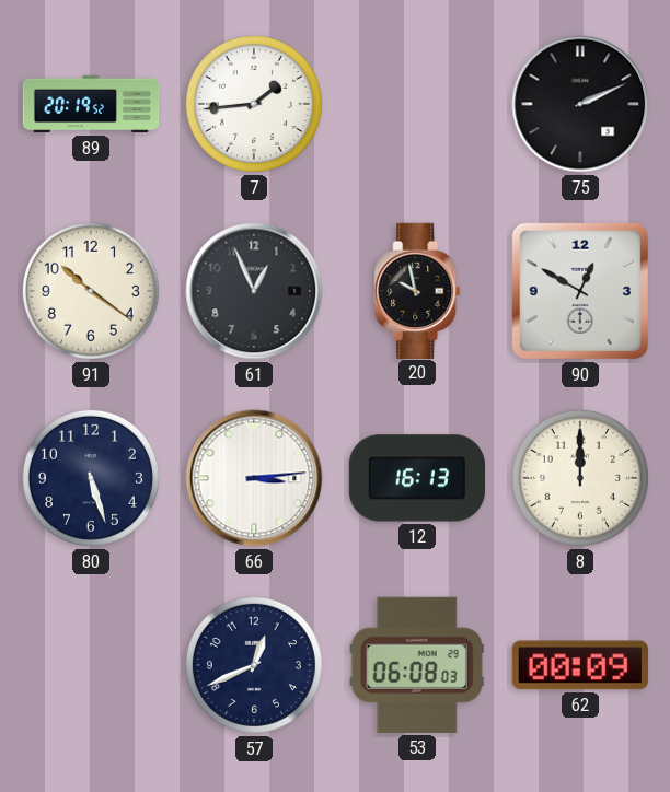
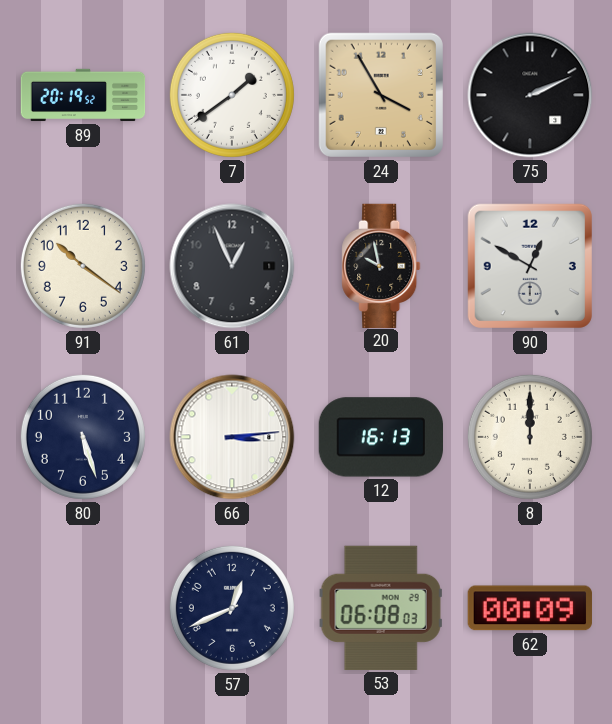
7: 1:44 -> 1:39 (232, 95)
24: none -> 3:55 (381, 95)
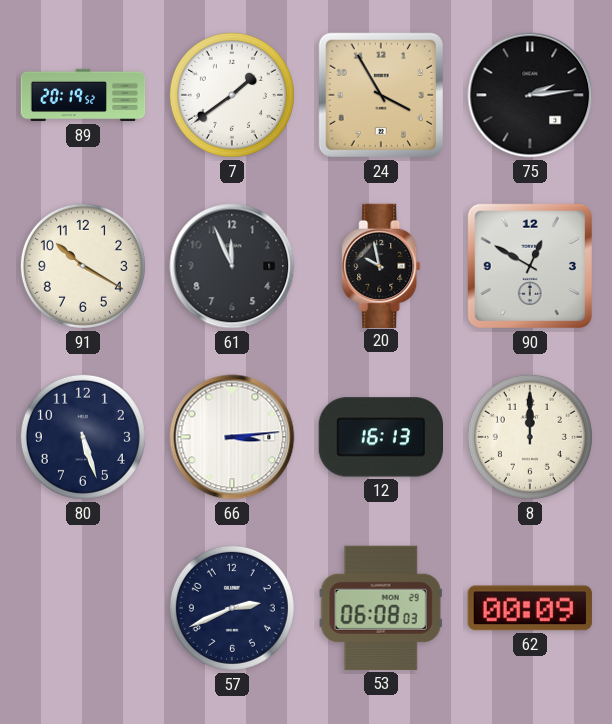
75: 2:11 -> 2:14 (530, 95)
91: 10:21 -> 10:20 (83, 266)
61: 12:56 -> 11:56 (232, 266)
57: 12:41 -> 2:41 (232, 608)
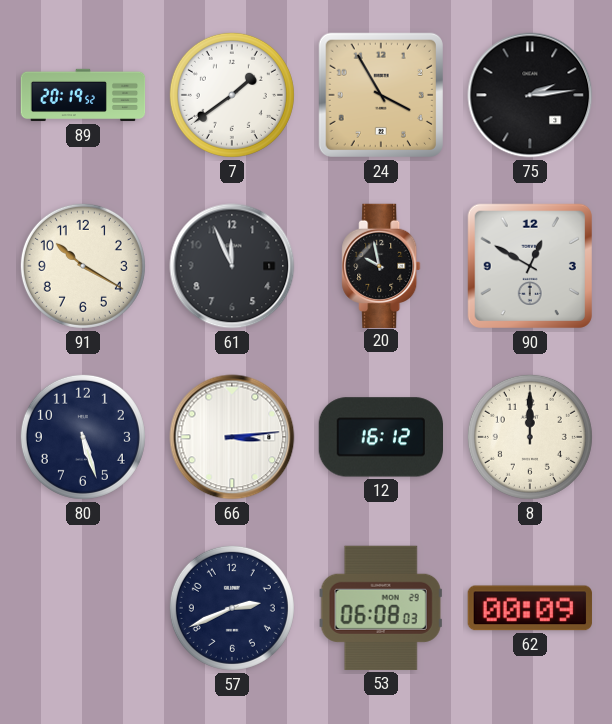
12: 16:13 -> 16:12 (380, 437)
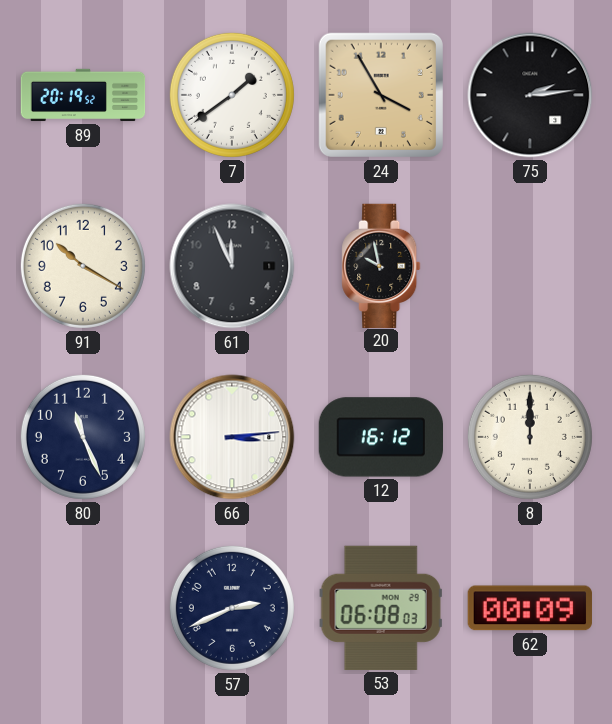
90: 12:50 -> none (530, 266)
80: 5:27 -> 11:26 (83, 437)
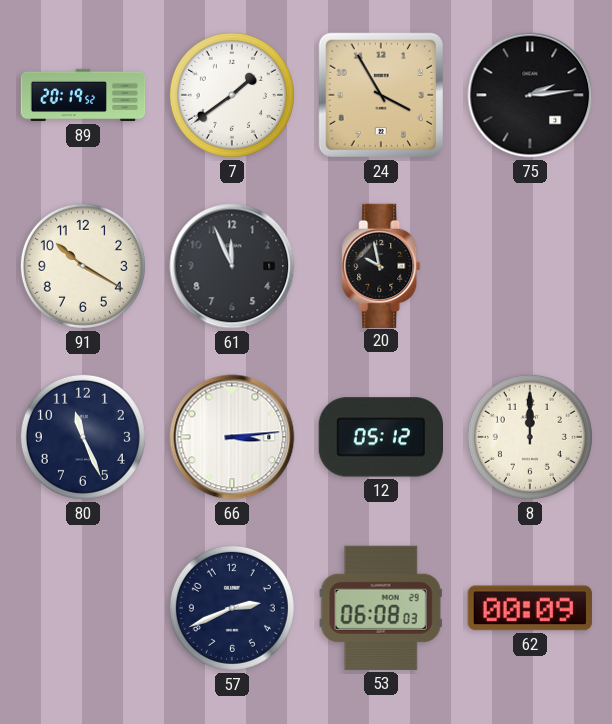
12: 16:12 -> 05:12 (380, 437)
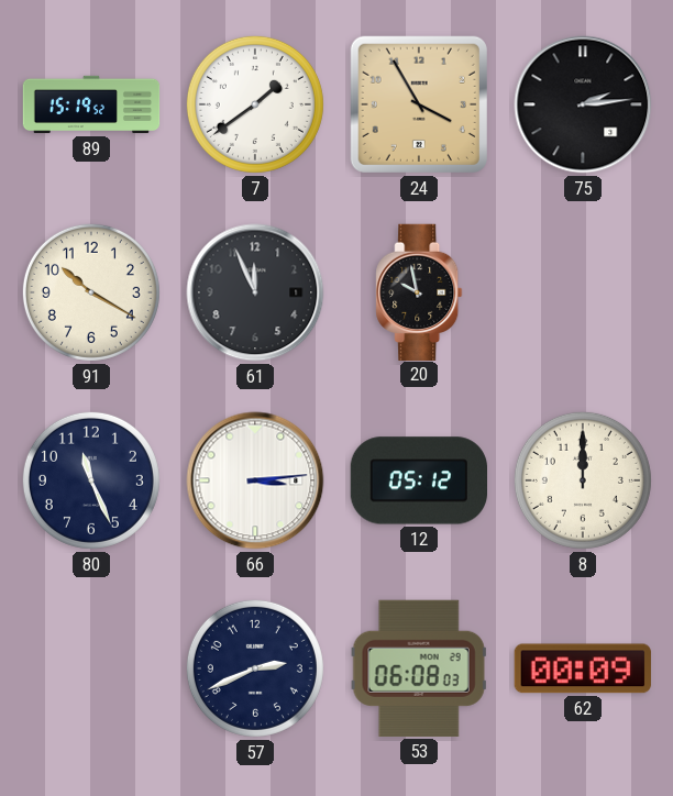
89: 20:19 -> 15:19 (91, 104)
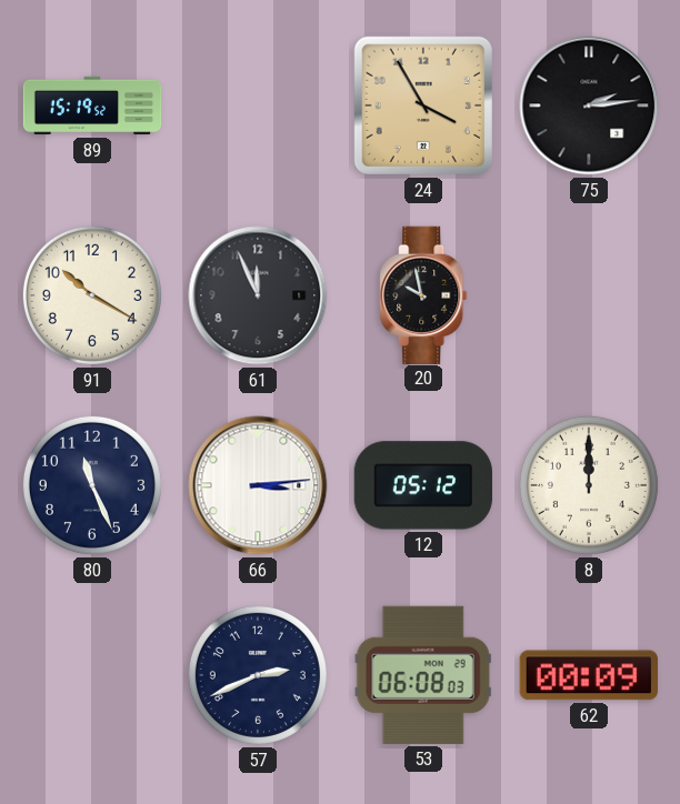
7: 1:39 -> none (255, 104)
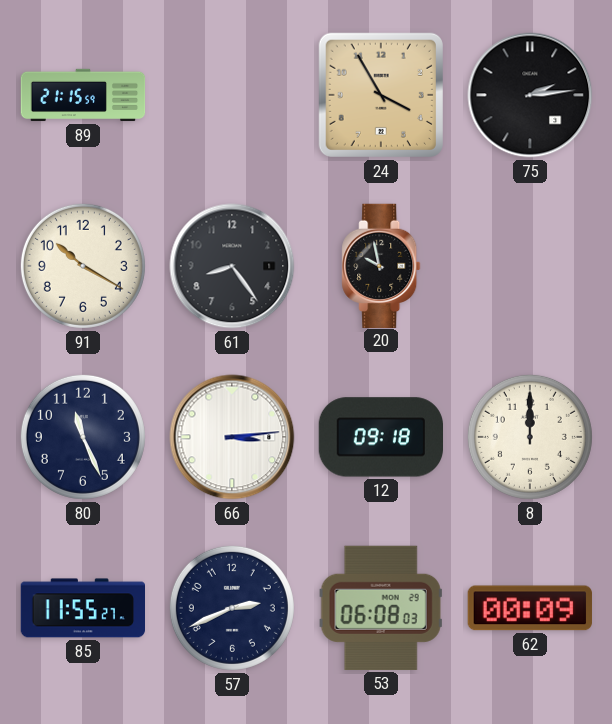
89: 15:19 -> 21:15 (83, 95)
61: 11:56 -> 8:24 (232, 266)
12: 05:12 -> 09:18 (380, 437)
85: none -> 11:55 (82, 608)
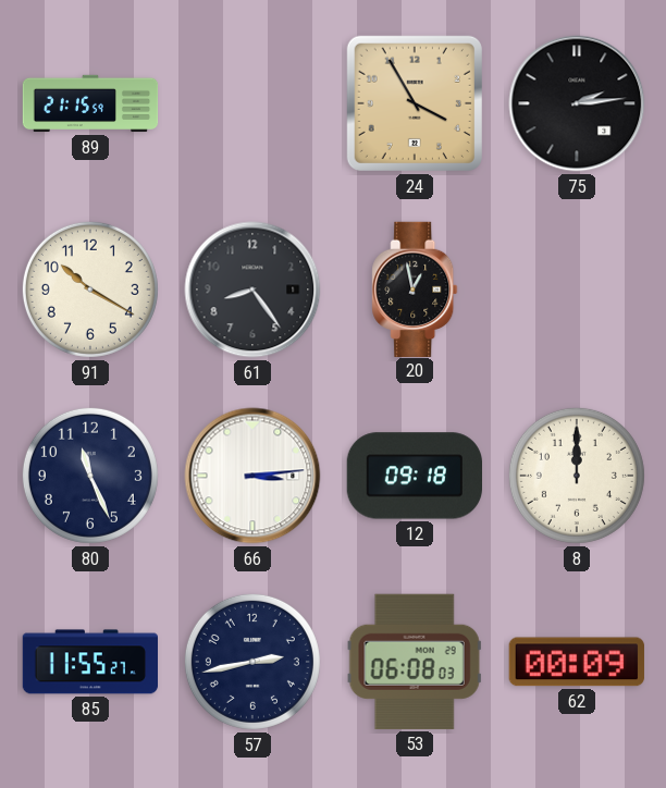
20: 9:58 -> 12:58 (415, 288)
57: 2:41 -> 2:43 (252, 662)
